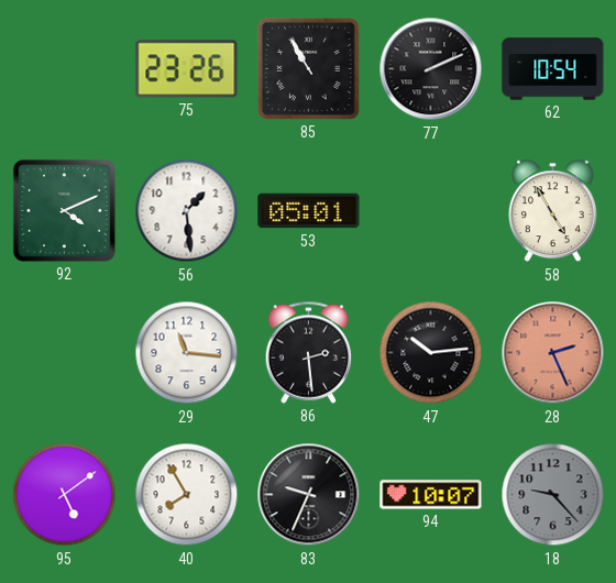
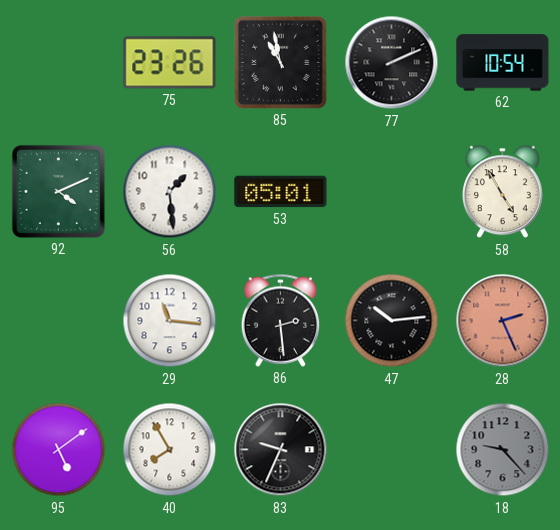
85: 10:55 -> 10:58 (280, 62)
94: 10:07 -> none (431, 495)
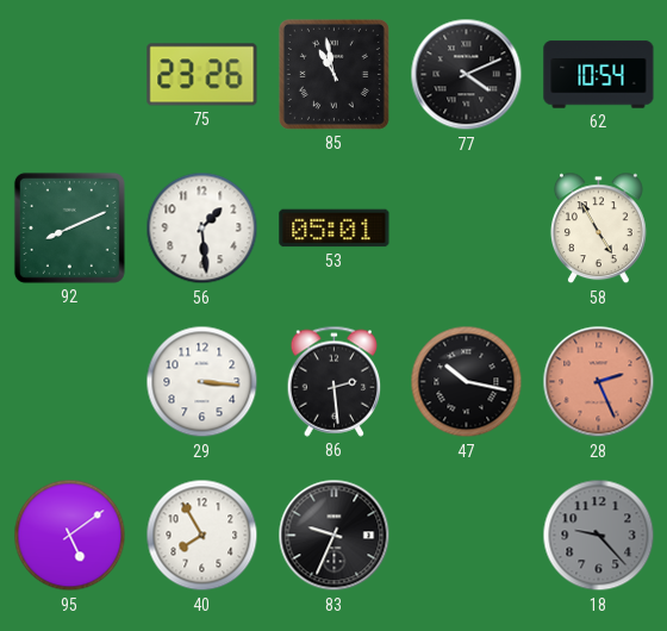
77: 2:11 -> 4:11 (467, 75)
92: 4:11 -> 8:11 (69, 227)
29: 11:16 -> 3:16 (202, 382)
47: 10:14 -> 10:17 (467, 382)
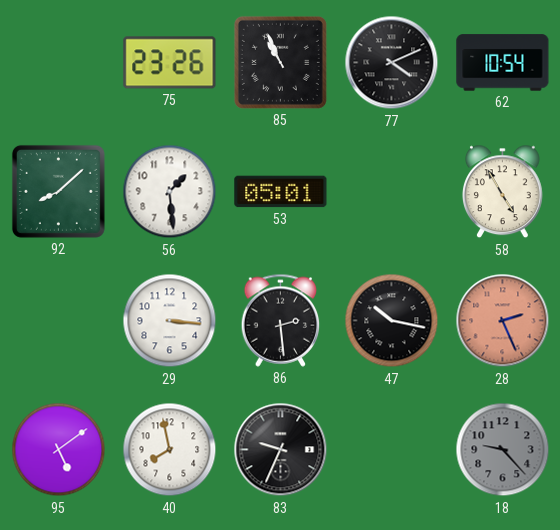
85: 10:58 -> 10:56 (280, 62)
92: 8:11 -> 8:08 (58, 191)
40: 7:55 -> 7:58 (170, 450)
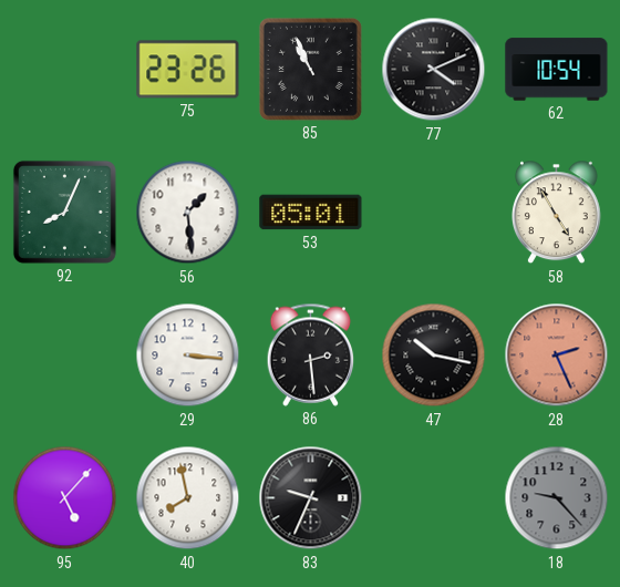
92: 8:08 -> 8:04 (64, 212)
95: 5:09 -> 5:07 (65, 498)
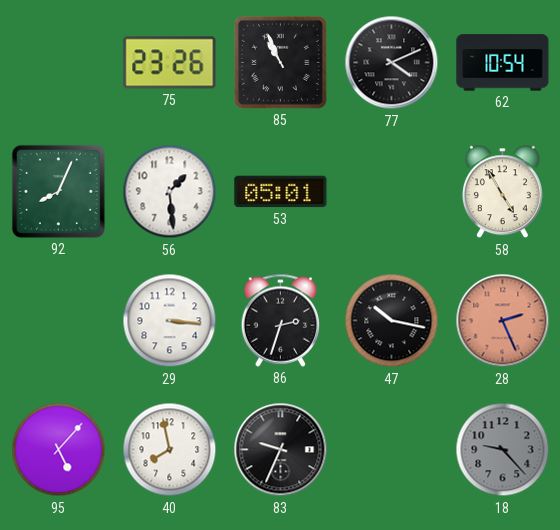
86: 2:29 -> 2:33 (281, 320)
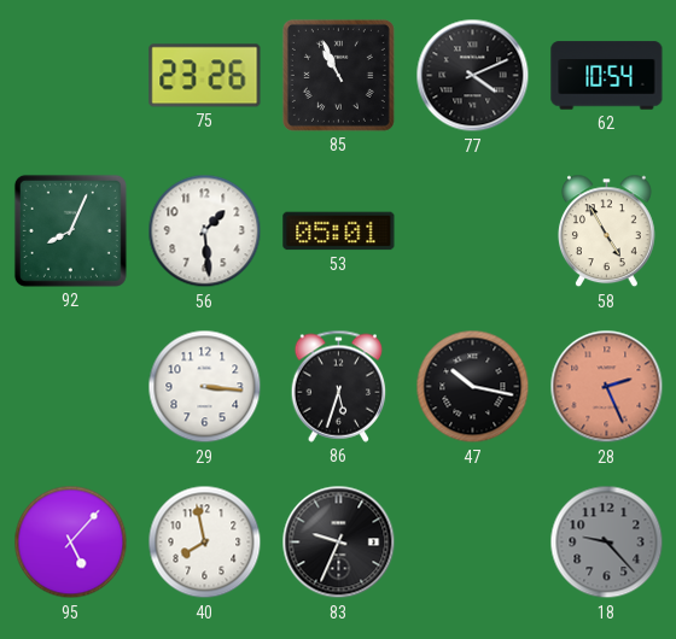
86: 2:33 -> 5:33 (339, 386)
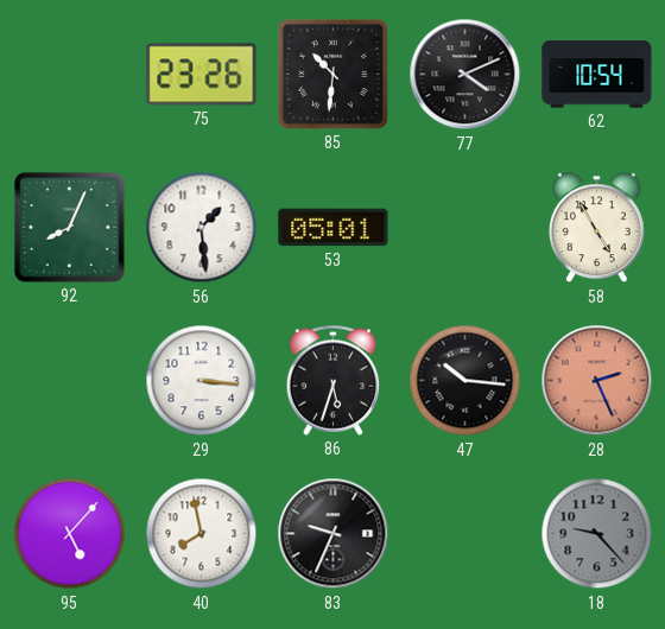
85: 10:56 -> 10:31 (332, 74)
47: 10:17 -> 10:16 (465, 381)
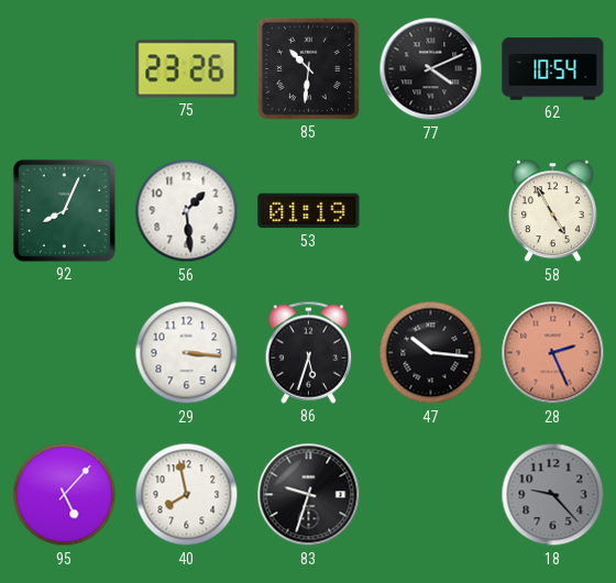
53: 05:01 -> 01:19 (309, 211)
83: 9:34 -> 9:33 (309, 495)
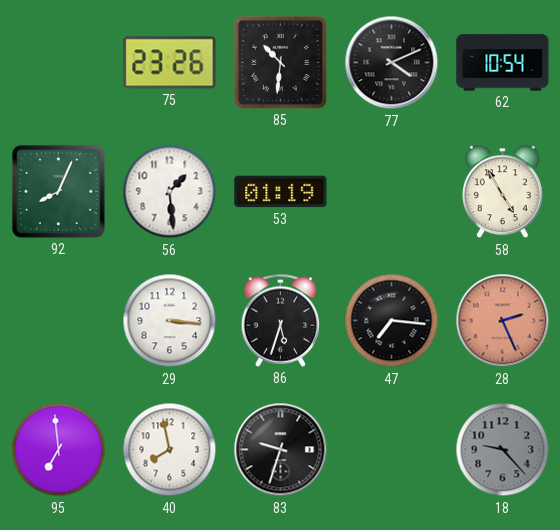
47: 10:16 -> 7:16 (392, 321)
95: 5:07 -> 6:59 (59, 450)
